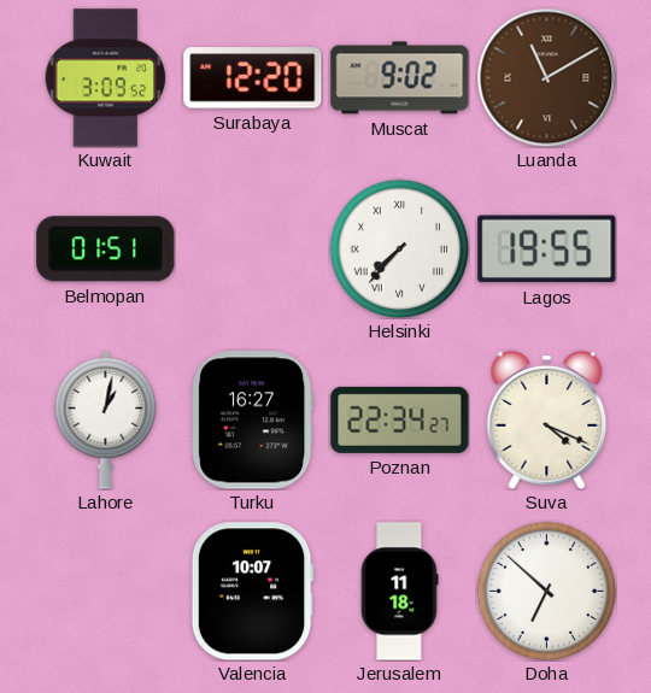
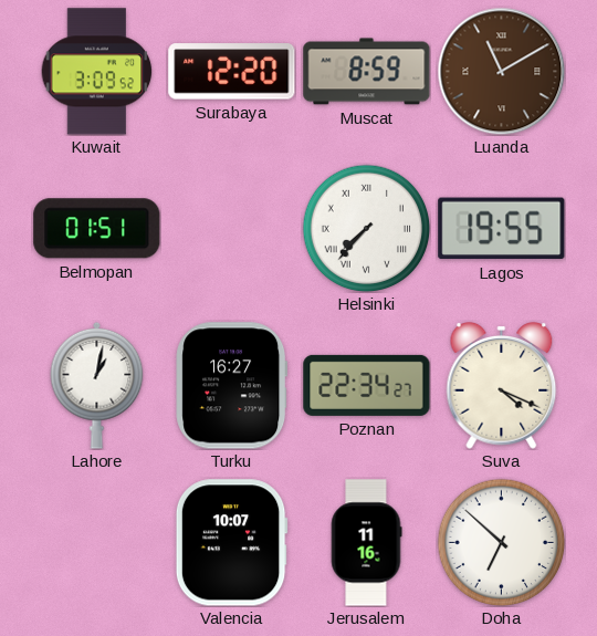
Muscat: 9:02 -> 8:59 (367, 72)
Jerusalem: 11:18 -> 11:16 (366, 543)
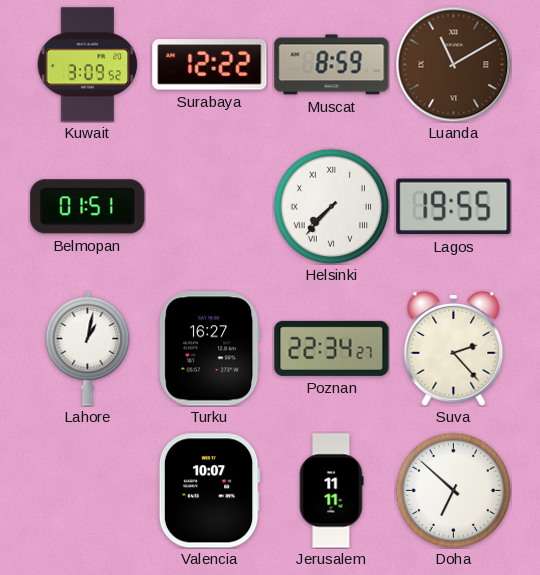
Surabaya: 12:20 -> 12:22 (210, 65)
Suva: 4:19 -> 2:23 (454, 348)
Jerusalem: 11:16 -> 11:11 (331, 491)
